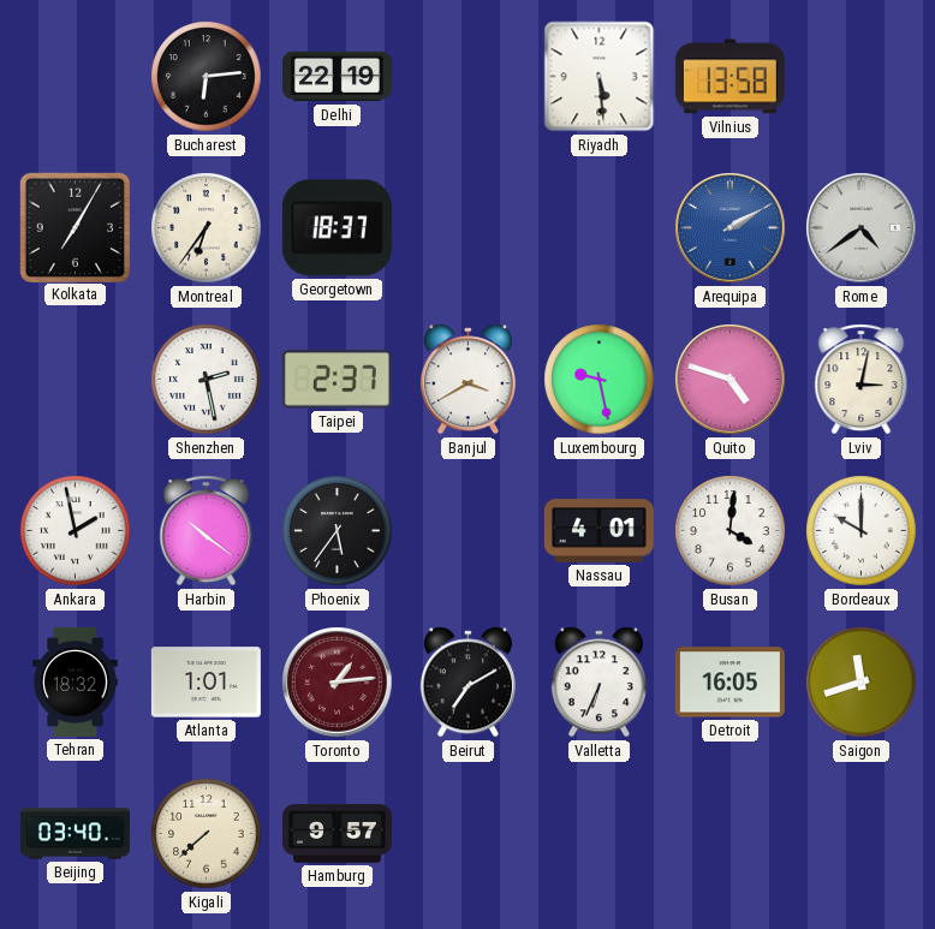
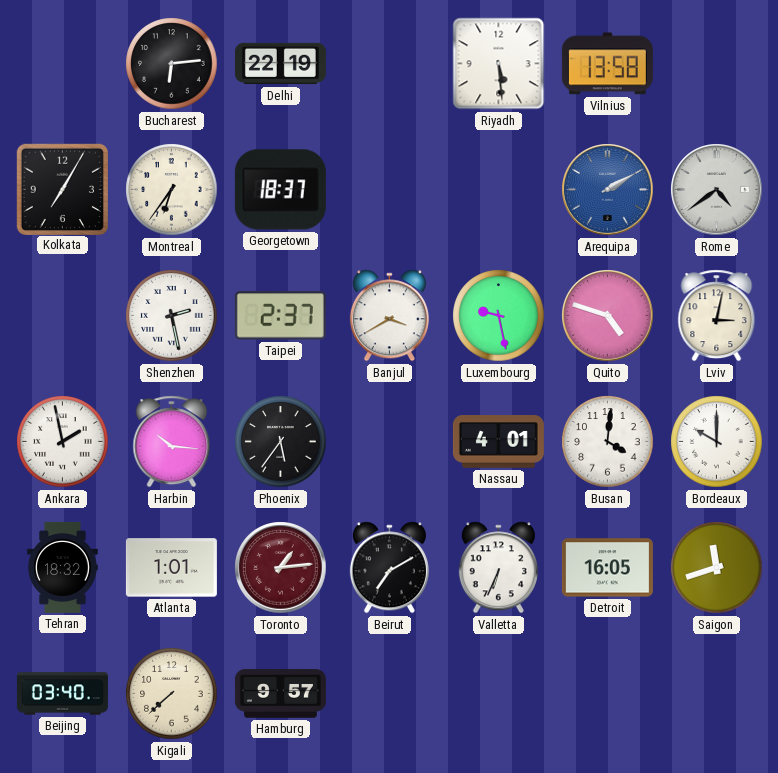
Harbin: 10:21 -> 10:16 (172, 442)
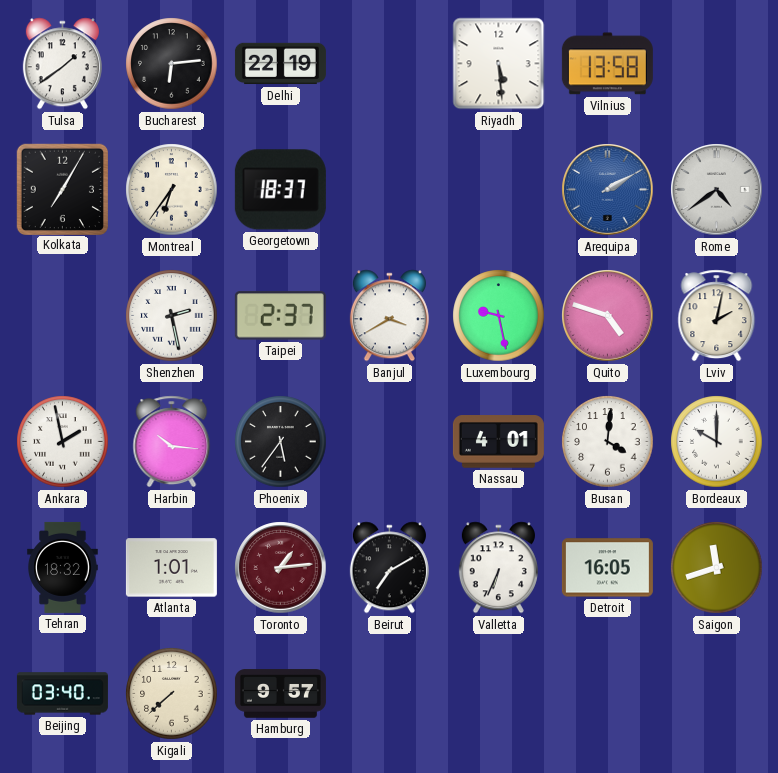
Tulsa: none -> 1:39 (62, 64)
Lviv: 3:02 -> 2:02 (717, 316)
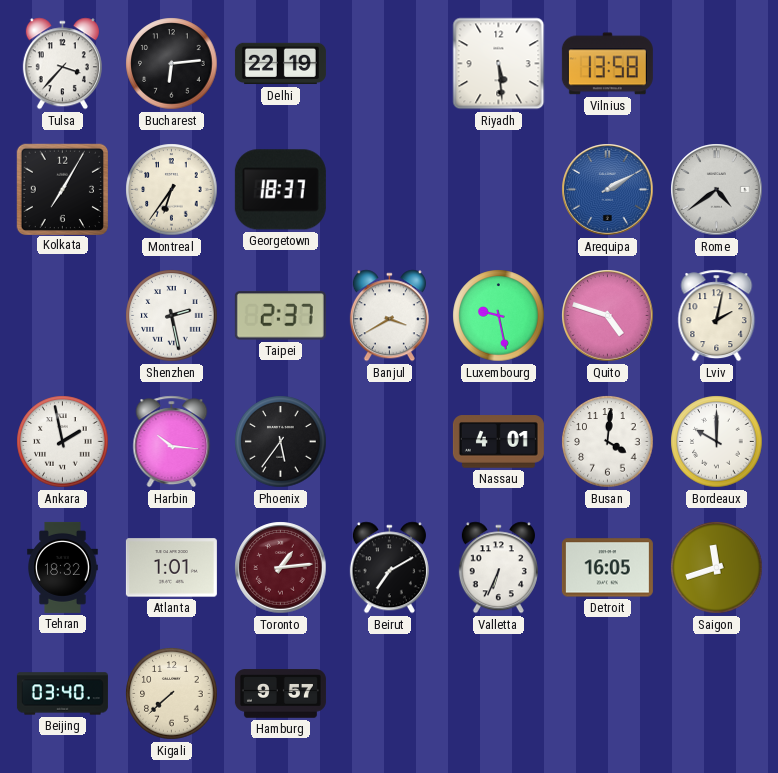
Tulsa: 1:39 -> 3:37 (62, 64)
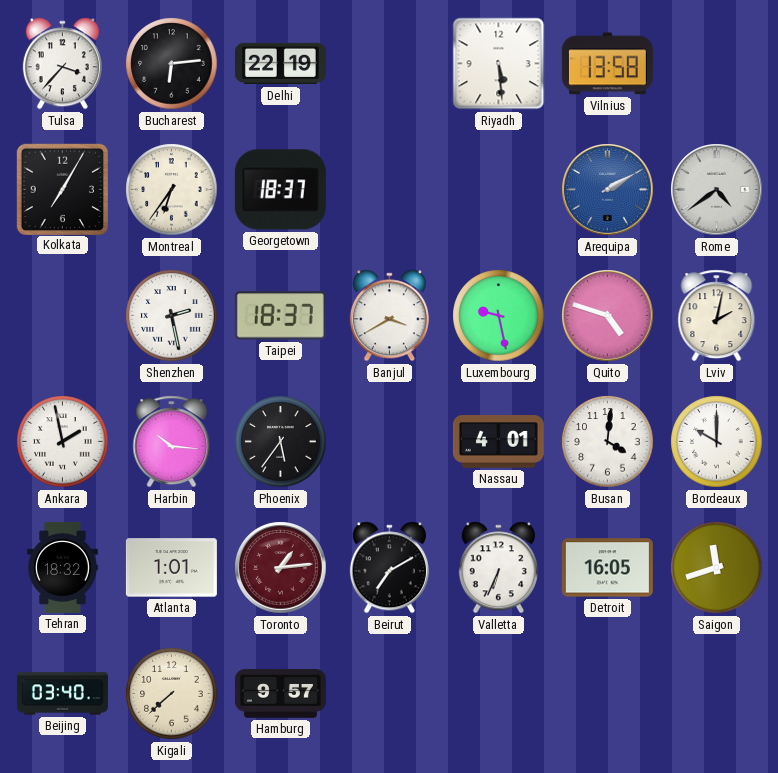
Taipei: 2:37 -> 18:37 (280, 316)
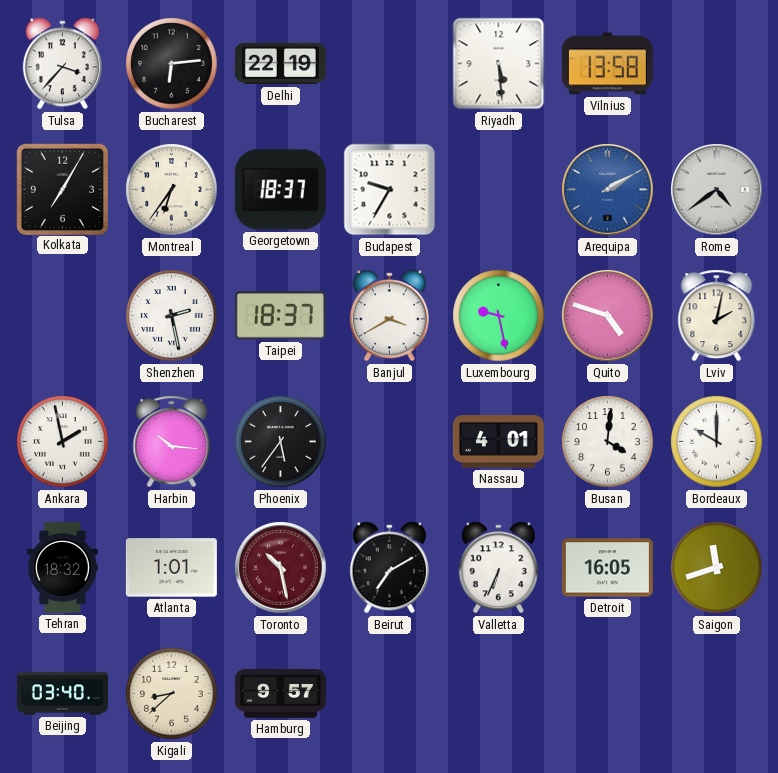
Budapest: none -> 9:35 (390, 190)
Toronto: 1:14 -> 10:28 (281, 568)
Kigali: 7:38 -> 8:38 (172, 694)
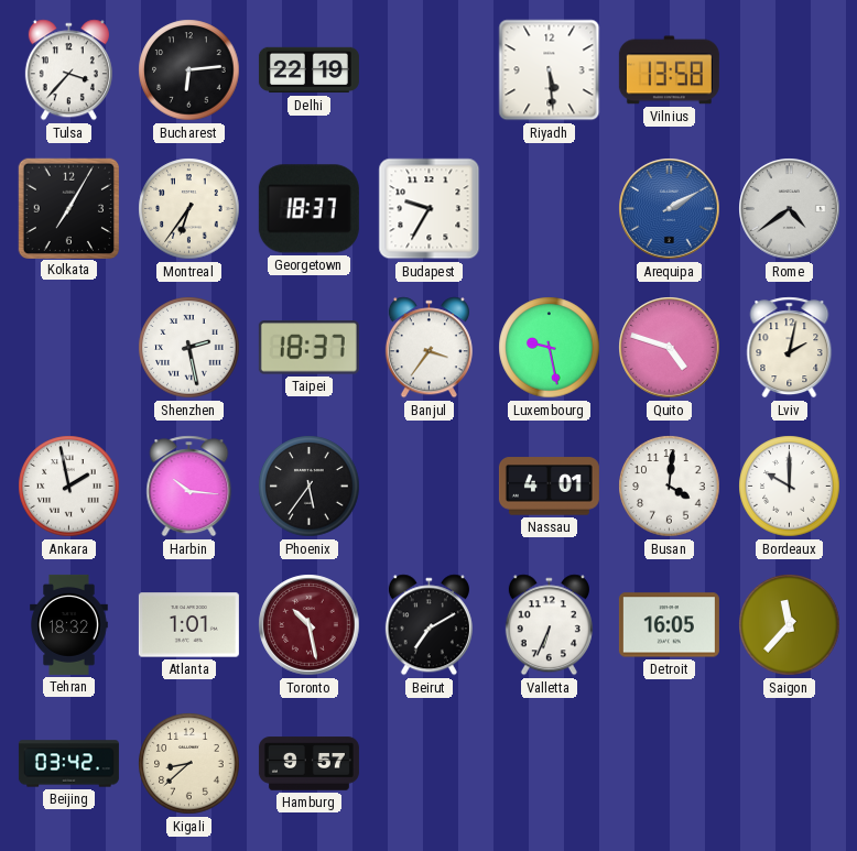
Banjul: 3:40 -> 3:36 (428, 348)
Saigon: 11:42 -> 11:37 (790, 625)
Beijing: 03:40 -> 03:42 (68, 764)
